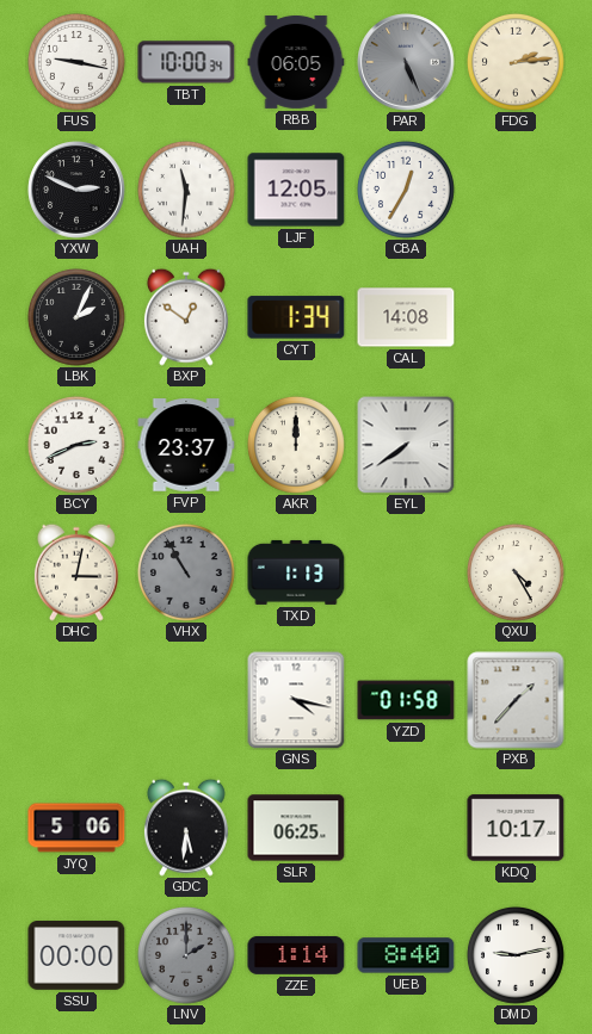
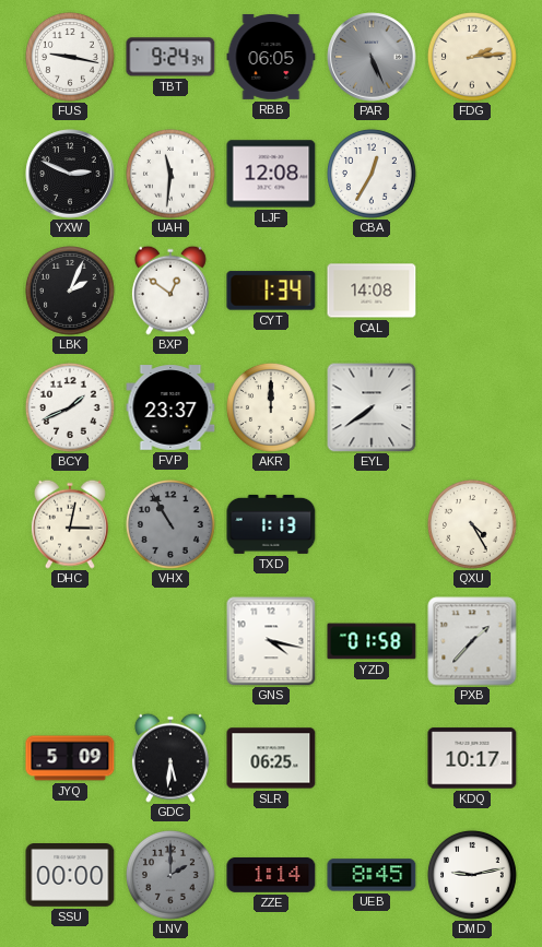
TBT: 10:00 -> 9:24 (170, 57)
LJF: 12:05 -> 12:08 (271, 174)
BCY: 2:41 -> 1:41 (70, 407)
JYQ: 5:06 -> 5:09 (70, 758)
UEB: 8:40 -> 8:45 (372, 875)
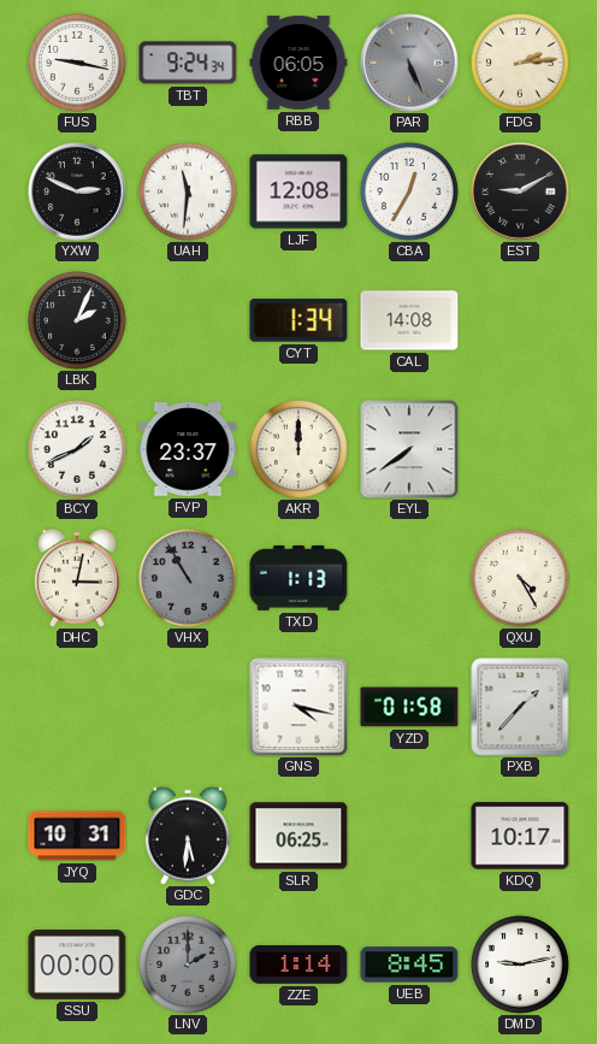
EST: none -> 9:10 (520, 191)
BXP: 12:51 -> none (170, 291)
JYQ: 5:09 -> 10:31 (77, 836)
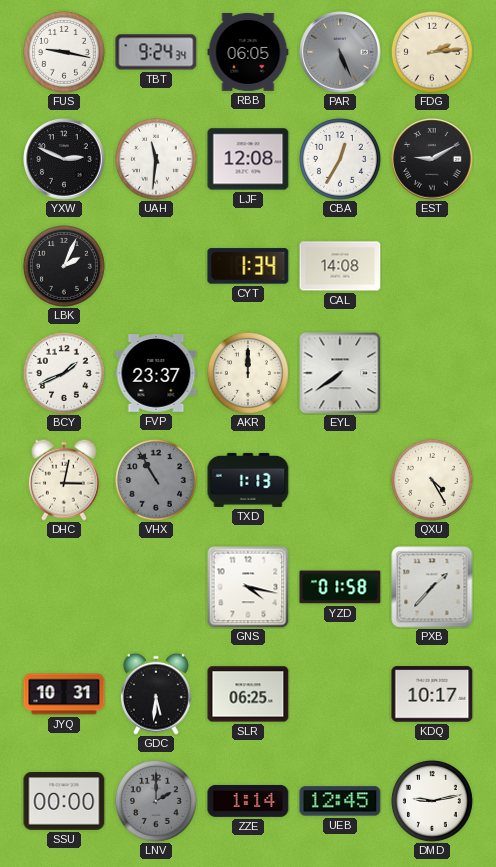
UEB: 8:45 -> 12:45 (340, 801)
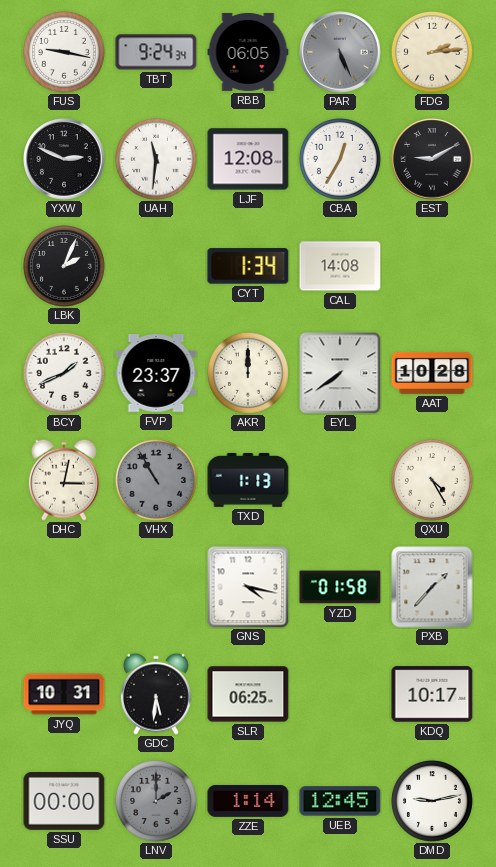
AAT: none -> 10:28 (432, 373)
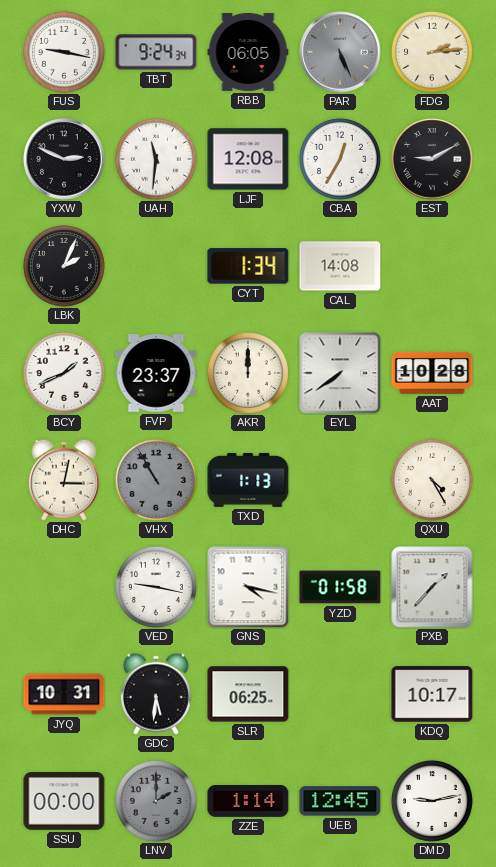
VED: none -> 9:17 (156, 587)
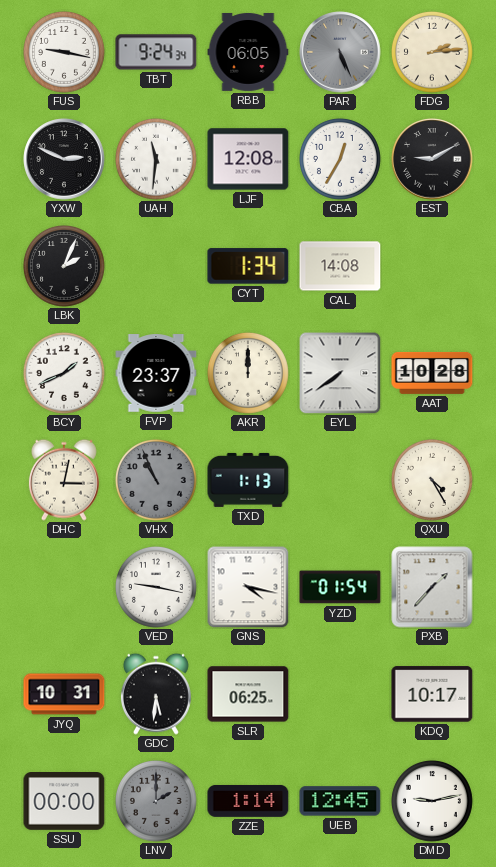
VHX: 10:55 -> 10:56 (156, 480)
YZD: 01:58 -> 01:54 (340, 587)
